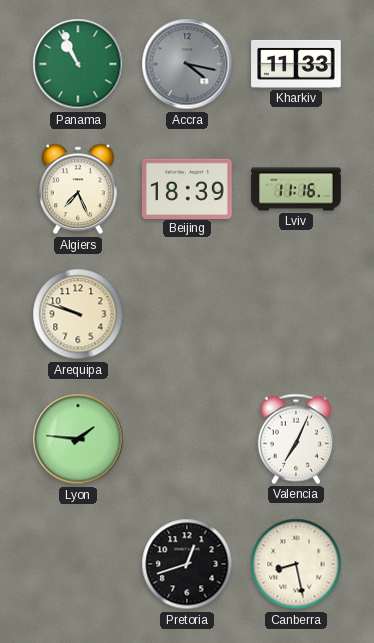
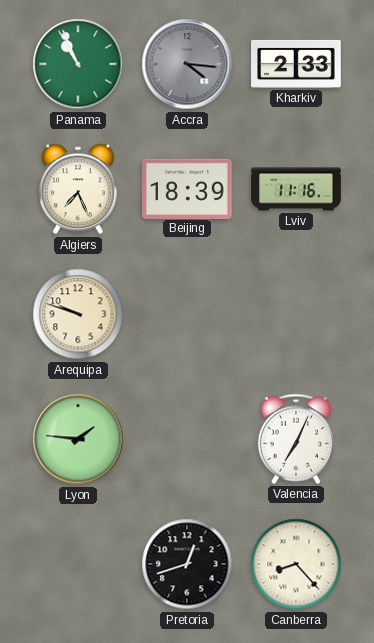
Accra: 4:17 -> 4:16 (187, 64)
Kharkiv: 11:33 -> 2:33 (296, 64)
Canberra: 8:28 -> 8:23 (296, 564)
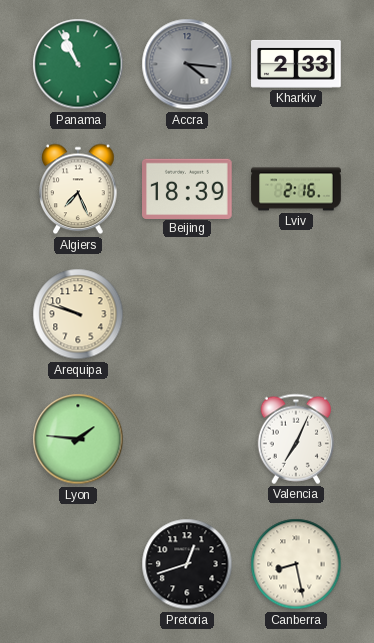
Lviv: 11:16 -> 2:16 (296, 189)
Canberra: 8:23 -> 8:28 (296, 564)
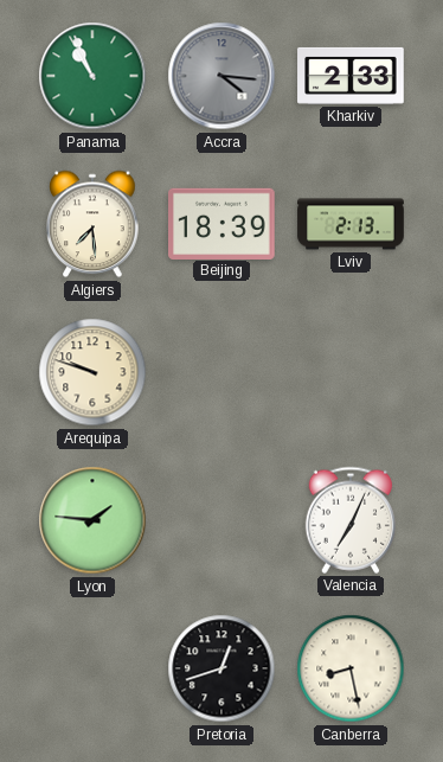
Algiers: 7:26 -> 7:29 (92, 224)
Lviv: 2:16 -> 2:13 (351, 224)
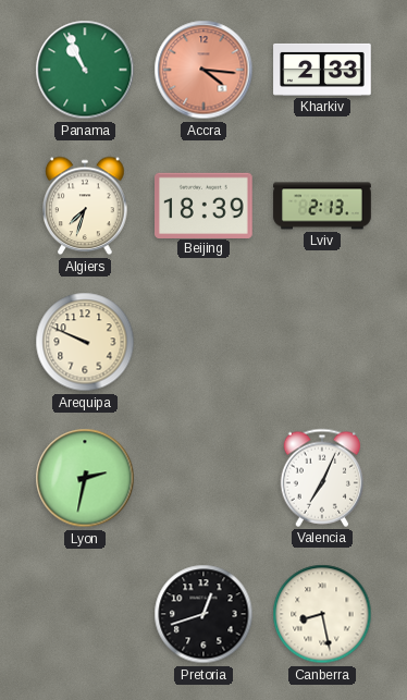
Accra dial: grey -> salmon (203, 70)
Algiers: 7:29 -> 7:33 (85, 206)
Arequipa: 9:48 -> 9:49 (85, 342)
Lyon: 1:46 -> 2:32 (85, 478)
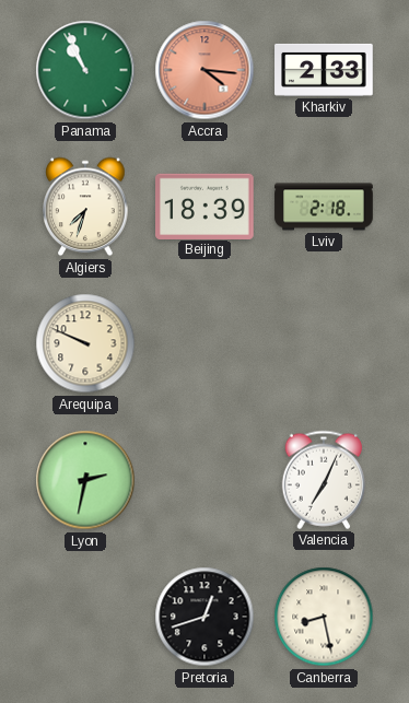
Lviv: 2:13 -> 2:18 (324, 207)
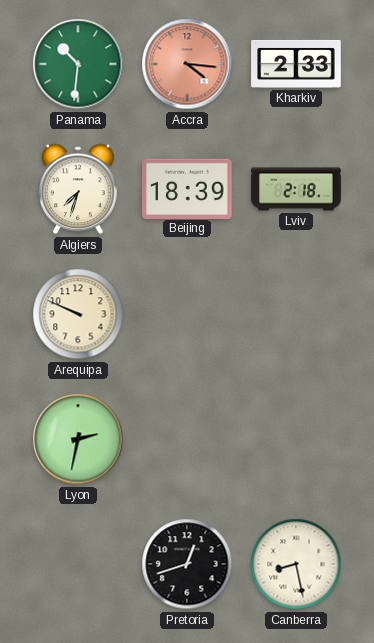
Panama: 10:56 -> 10:31 (78, 64)
Valencia: 7:04 -> none (323, 480)
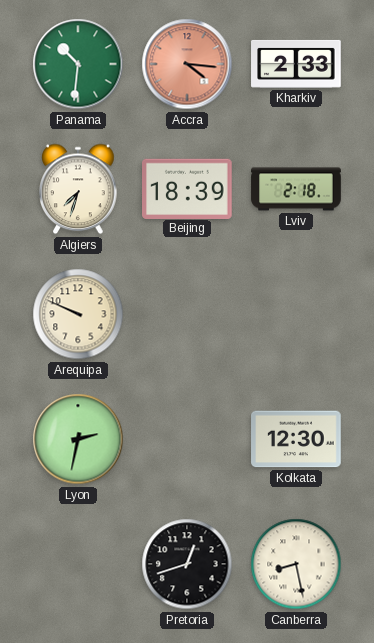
Kolkata: none -> 12:30 (296, 439)
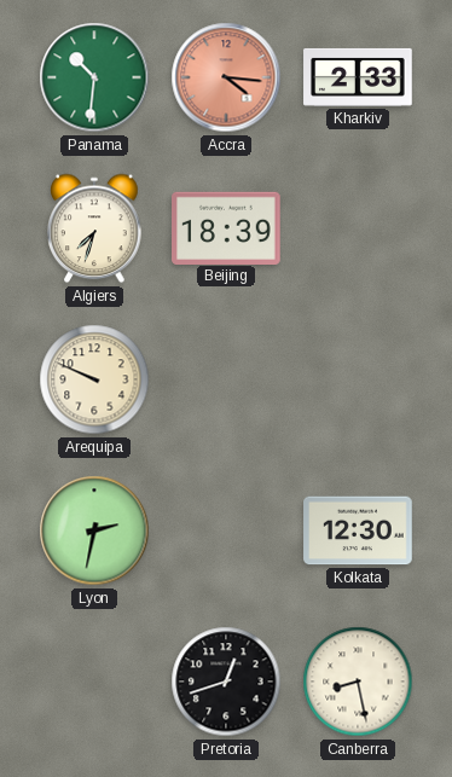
Lviv: 2:18 -> none (296, 189)
